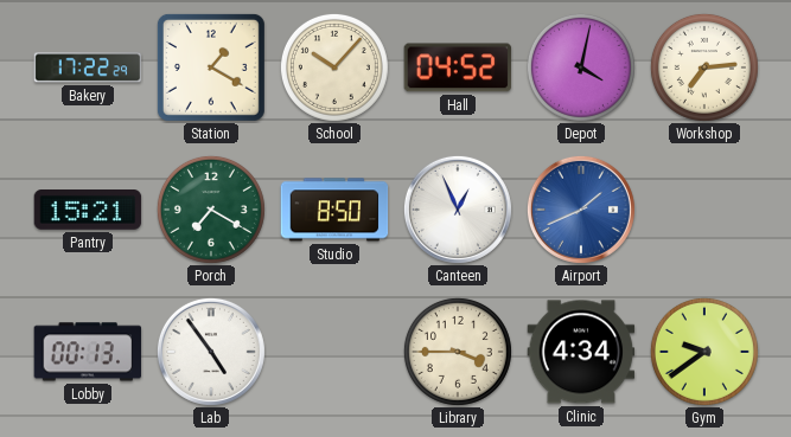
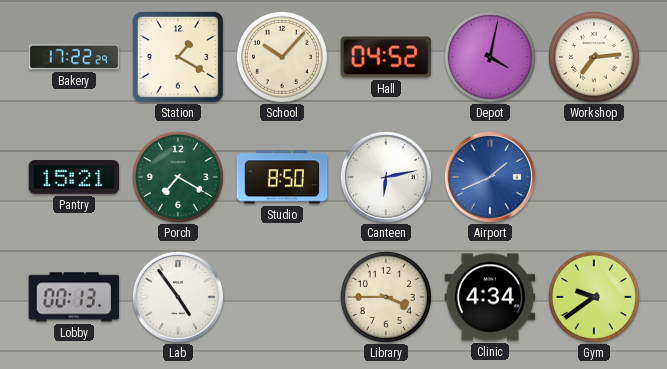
Canteen: 12:56 -> 6:13 (386, 177)
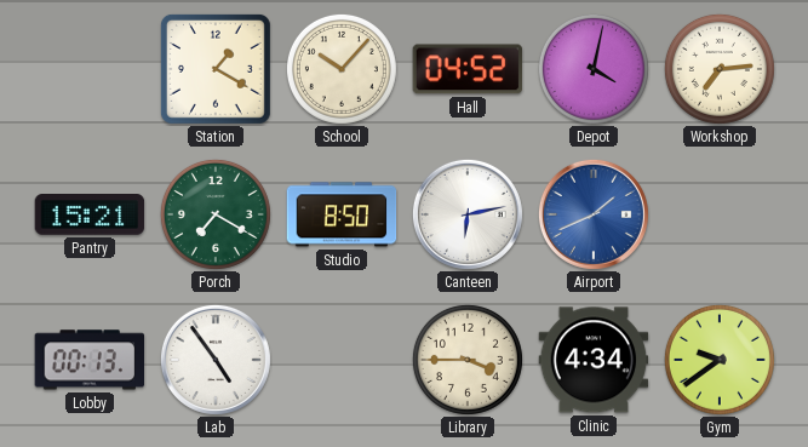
Bakery: 17:22 -> none (74, 57)
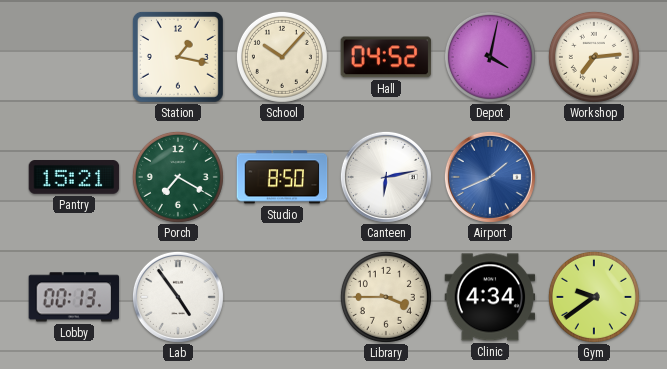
Station: 1:20 -> 1:17 (178, 57)
